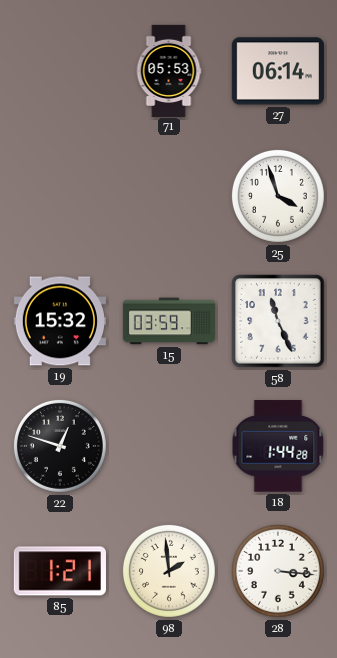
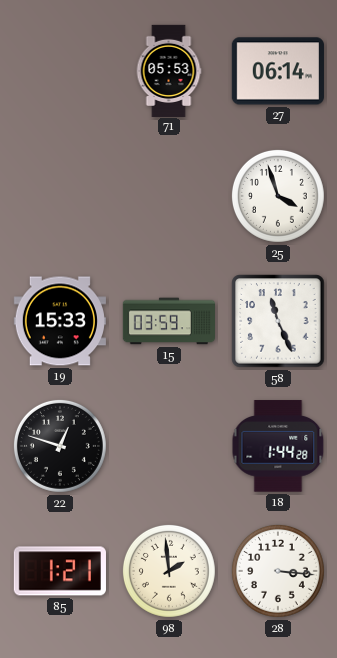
19: 15:32 -> 15:33 (60, 321)
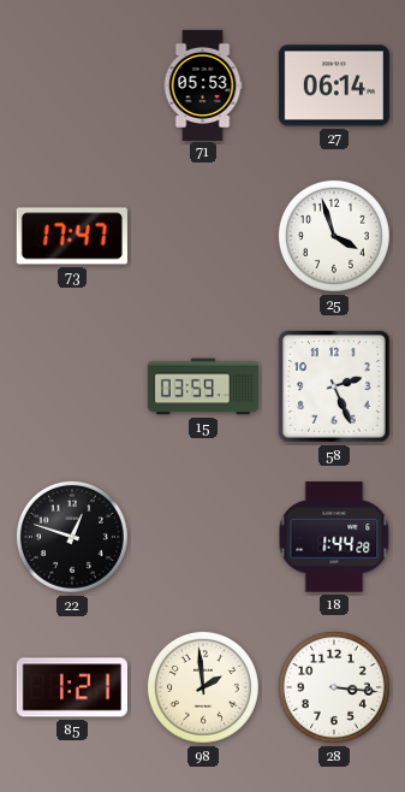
73: none -> 17:47 (72, 236)
19: 15:33 -> none (60, 321)
58: 11:26 -> 2:26 (334, 386)
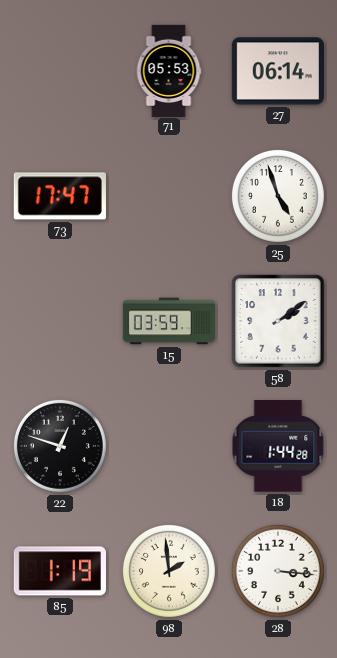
25: 3:57 -> 4:57 (278, 196)
58: 2:26 -> 2:09 (278, 321)
85: 1:21 -> 1:19 (60, 571)
